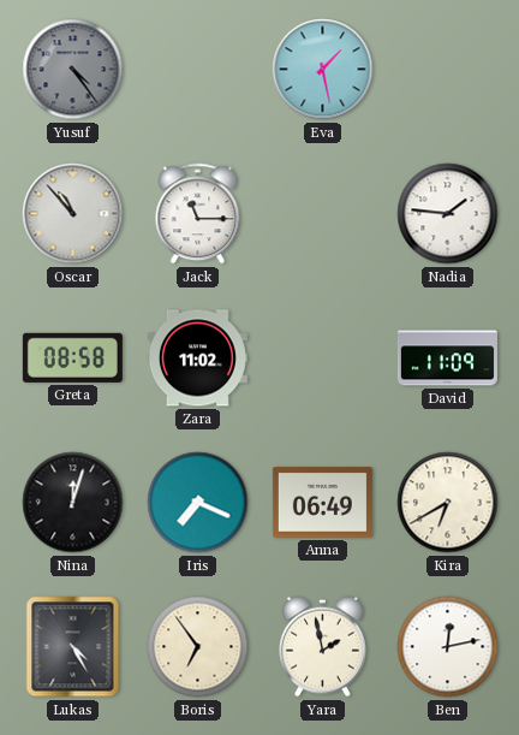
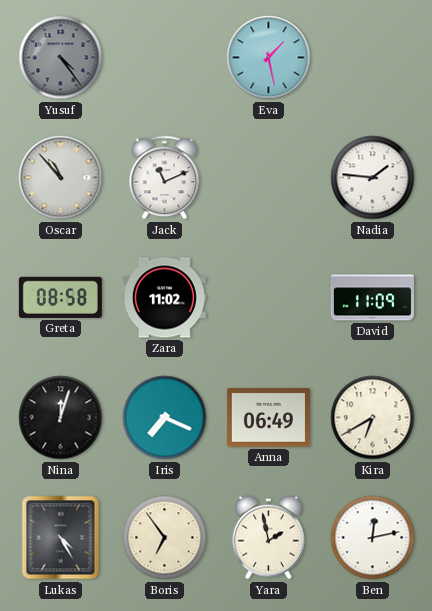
Jack: 11:15 -> 11:11 (165, 178)
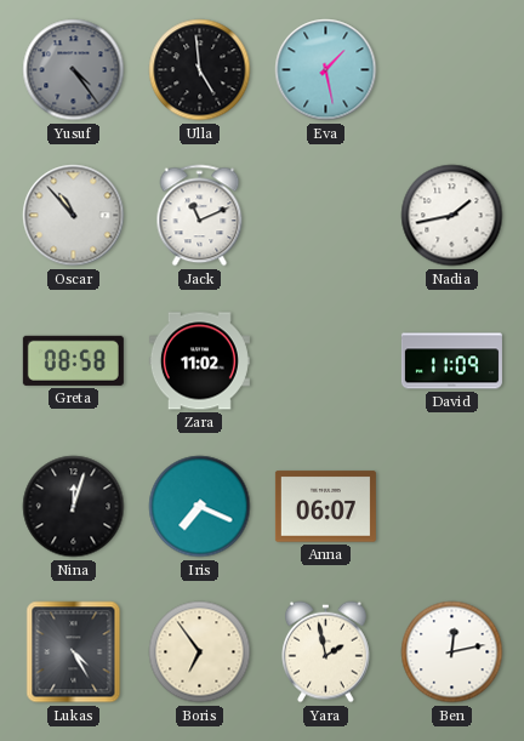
Ulla: none -> 4:59 (200, 70)
Nadia: 1:46 -> 1:43 (452, 216)
Anna: 06:49 -> 06:07 (325, 507)
Kira: 6:40 -> none (373, 418)
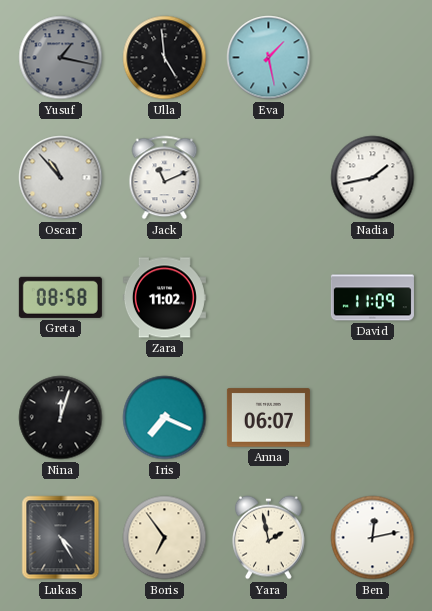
Yusuf: 4:24 -> 1:17 (61, 58)
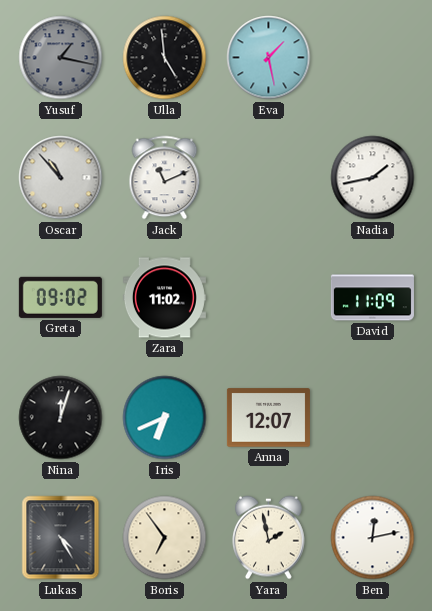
Greta: 08:58 -> 09:02 (60, 297)
Iris: 7:19 -> 6:41 (165, 418)
Anna: 06:07 -> 12:07 (268, 418)
